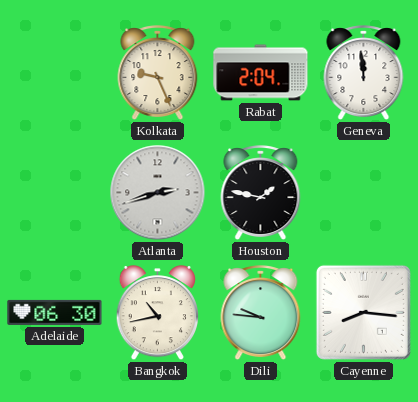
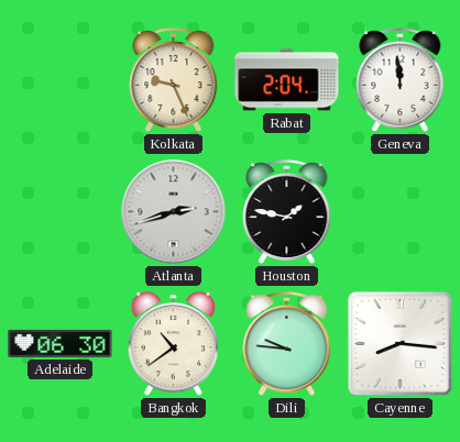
Bangkok: 10:43 -> 10:39 (173, 345)
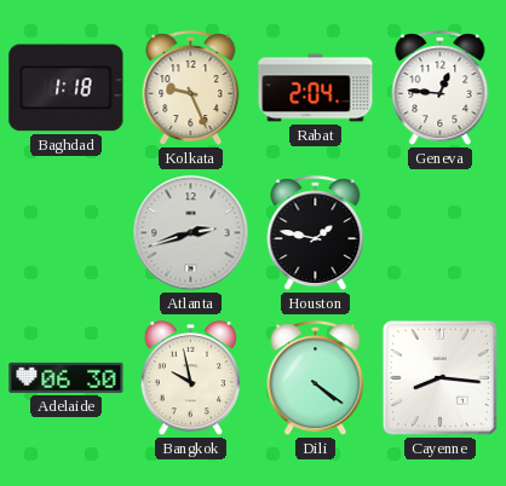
Baghdad: none -> 1:18 (67, 88)
Geneva: 11:59 -> 12:46 (441, 88)
Bangkok: 10:39 -> 9:58 (190, 380)
Dili: 9:46 -> 4:21 (316, 378)
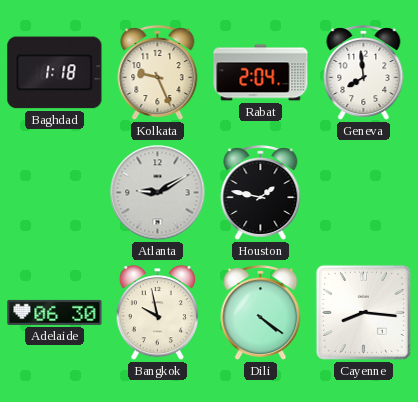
Geneva: 12:46 -> 7:59 (364, 73)
Atlanta: 2:42 -> 9:10 (158, 193)
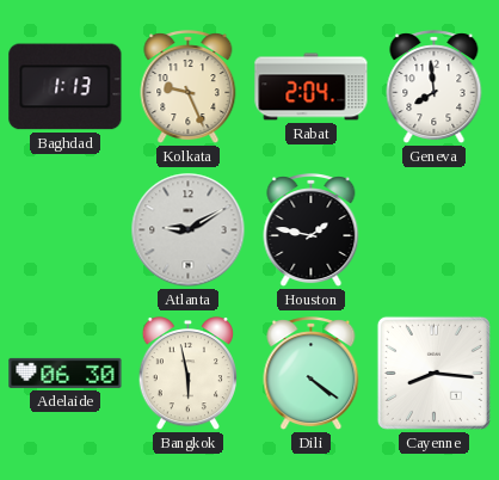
Baghdad: 1:18 -> 1:13 (66, 87)
Bangkok: 9:58 -> 5:58 (187, 375)
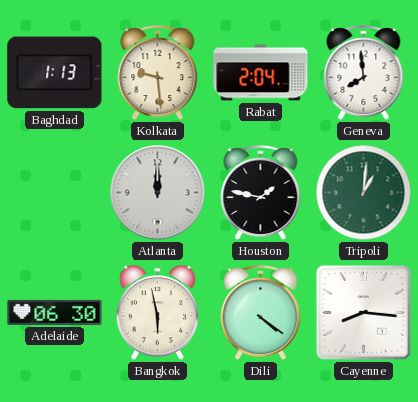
Kolkata: 9:26 -> 9:29 (158, 73)
Atlanta: 9:10 -> 12:00 (158, 193)
Tripoli: none -> 1:01 (364, 193)
